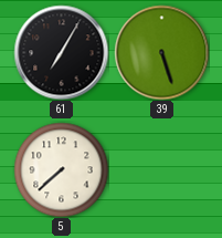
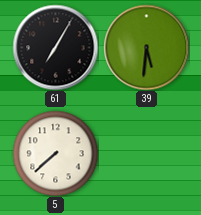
39: 5:27 -> 5:31 (146, 47)
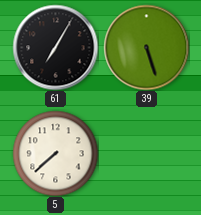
39: 5:31 -> 5:27 (146, 47)
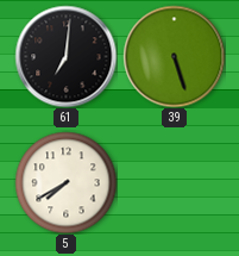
61: 7:05 -> 7:01 (65, 56)
5: 7:38 -> 7:40 (65, 182)
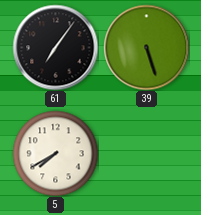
61: 7:01 -> 7:06 (55, 47)
